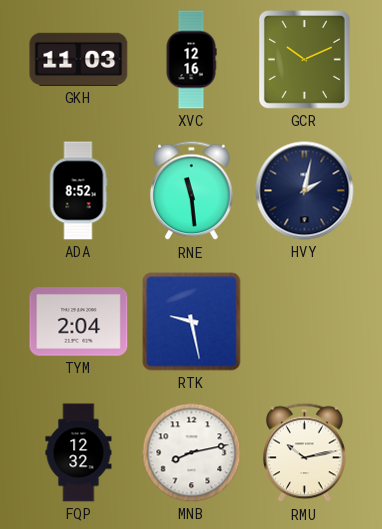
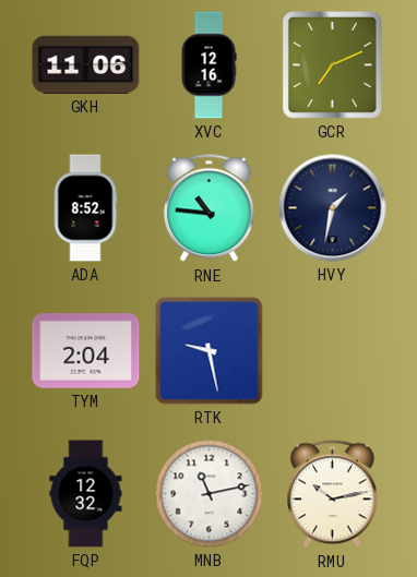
GKH: 11:03 -> 11:06 (86, 64)
GCR: 10:11 -> 7:11 (333, 65)
RNE: 11:29 -> 10:46 (210, 208)
HVY: 2:02 -> 1:32 (333, 208)
MNB: 8:13 -> 11:13 (210, 494)
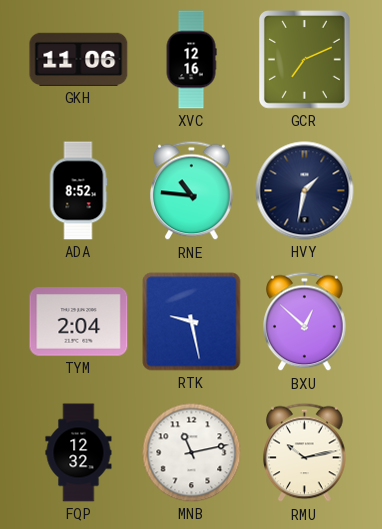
BXU: none -> 12:52 (305, 322)
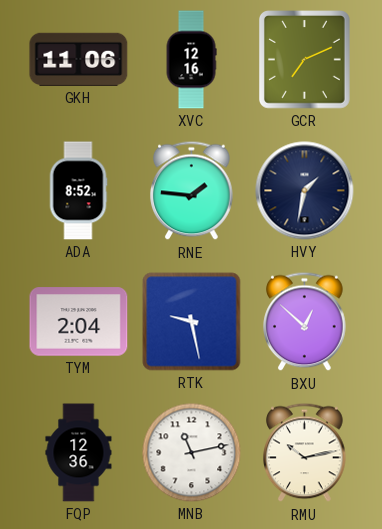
RNE: 10:46 -> 1:46 (192, 191)
FQP: 12:32 -> 12:36 (79, 453)
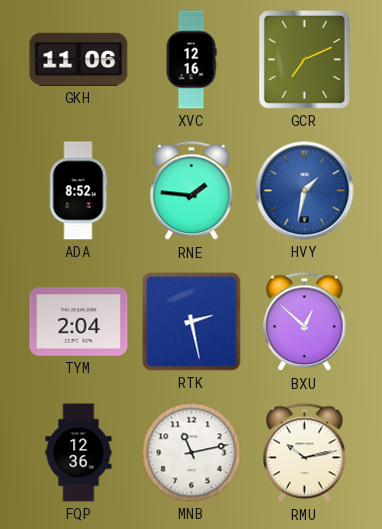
HVY dial: navy -> blue (305, 191)
RTK: 9:28 -> 2:28 (192, 322)
